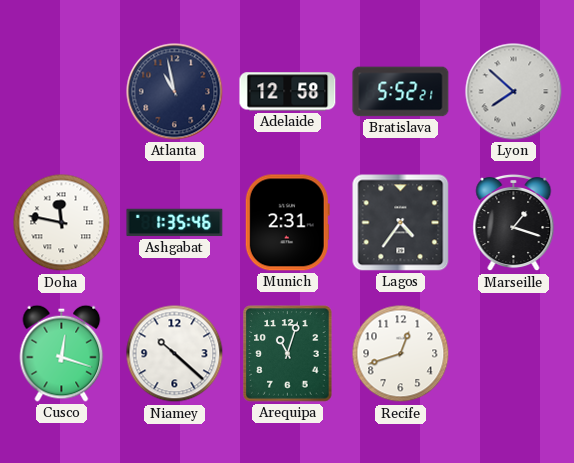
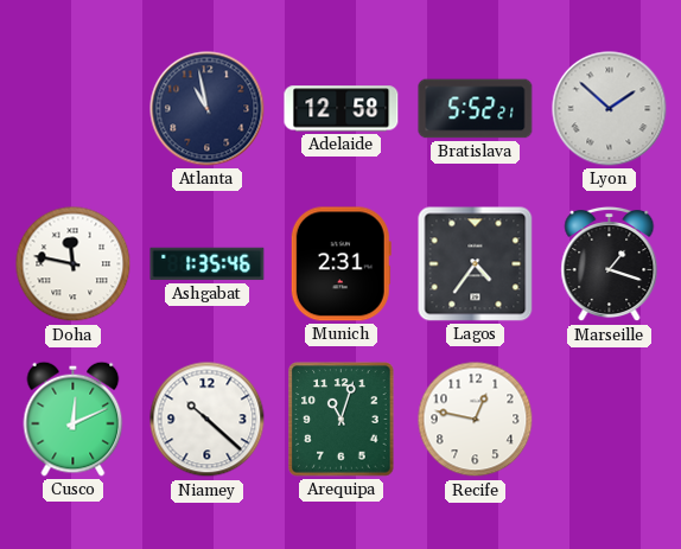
Lyon: 7:52 -> 1:52 (610, 109)
Cusco: 12:18 -> 12:11 (74, 419)
Recife: 12:42 -> 12:47 (476, 420)
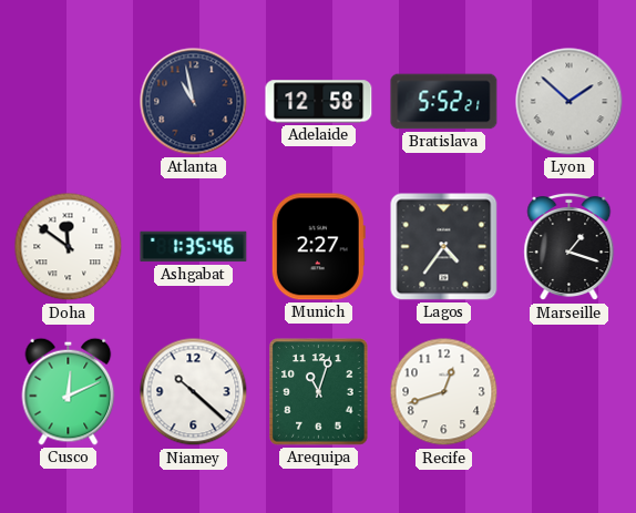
Doha: 11:47 -> 11:51 (69, 247)
Munich: 2:31 -> 2:27 (318, 247)
Recife: 12:47 -> 12:42 (444, 392)
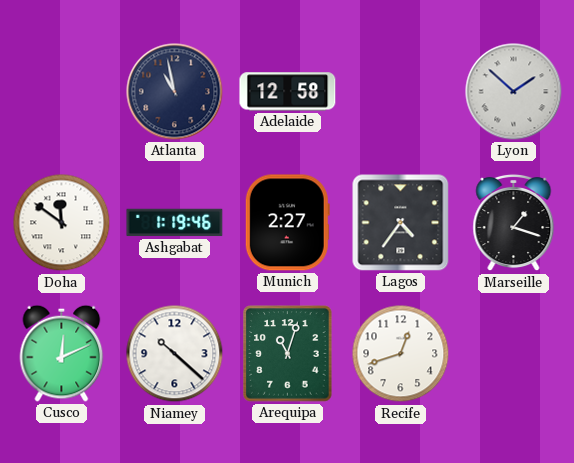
Bratislava: 5:52 -> none (444, 102)
Ashgabat: 1:35 -> 1:19 (175, 223)
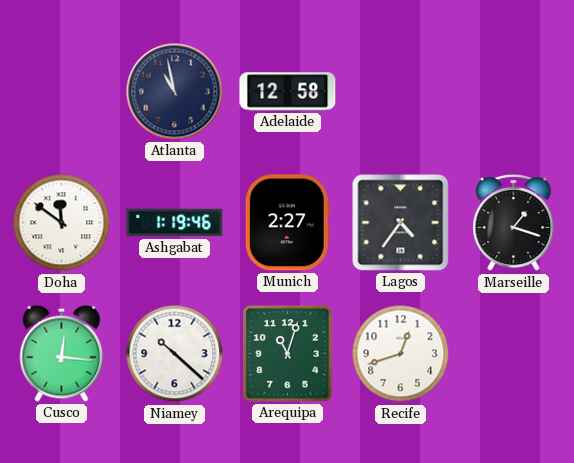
Lyon: 1:52 -> none (514, 92)
Cusco: 12:11 -> 12:16 (62, 353)
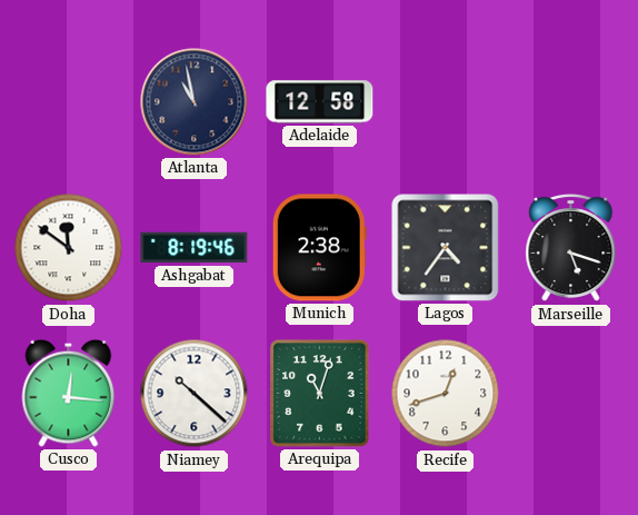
Ashgabat: 1:19 -> 8:19 (195, 248)
Munich: 2:27 -> 2:38 (319, 248)
Marseille: 1:18 -> 5:18 (571, 248)
